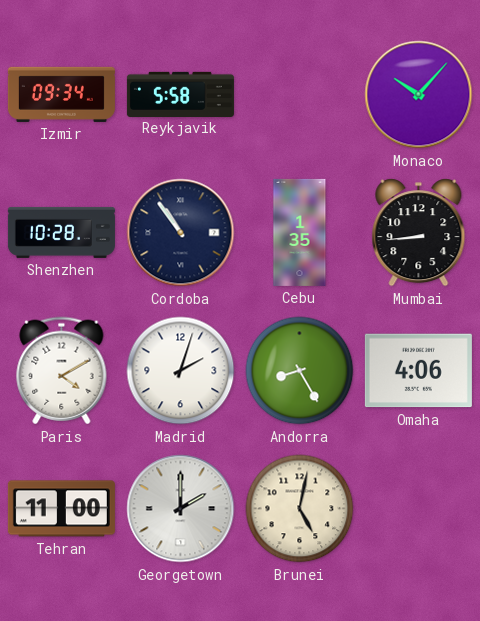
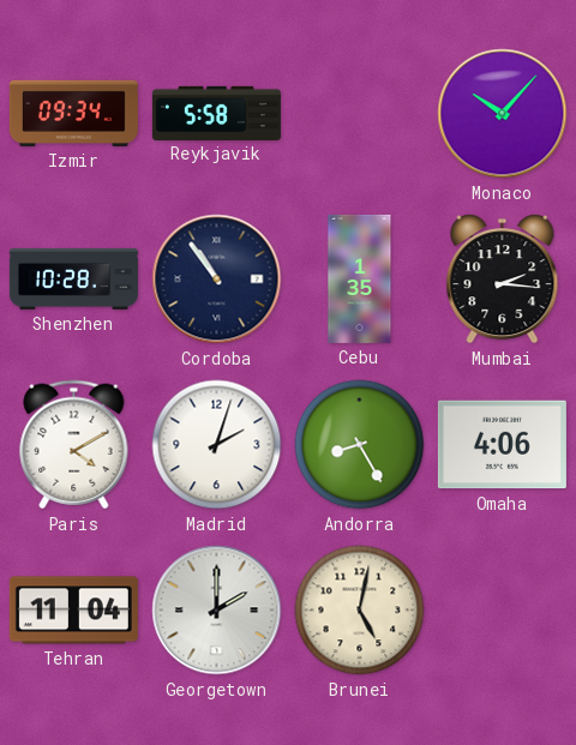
Mumbai: 8:44 -> 2:16 (503, 280)
Tehran: 11:00 -> 11:04 (73, 611)
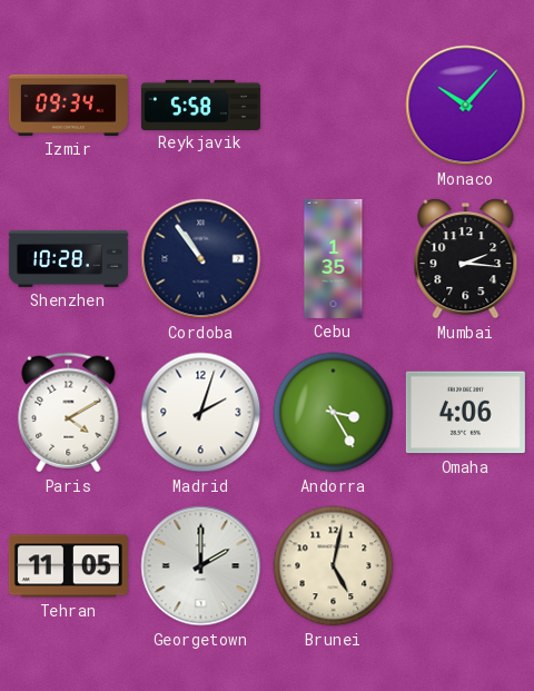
Andorra: 8:25 -> 3:25 (334, 413)
Tehran: 11:04 -> 11:05 (68, 566)
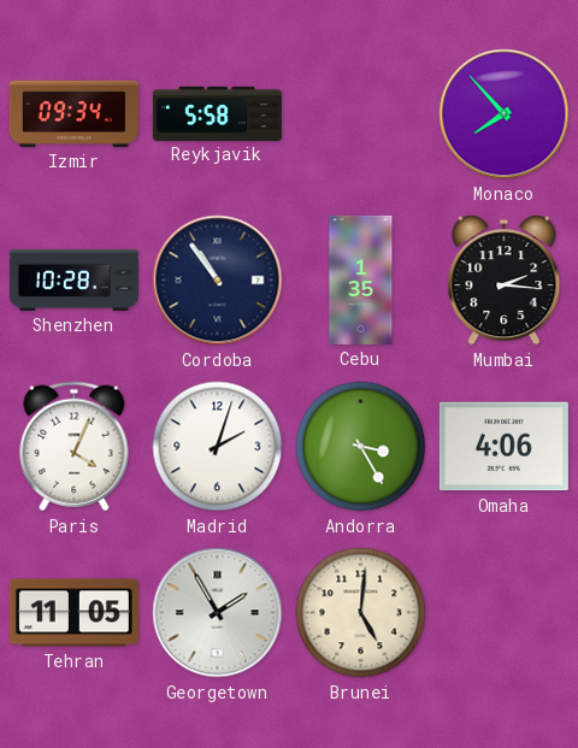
Monaco: 10:07 -> 7:53 (505, 114)
Paris: 4:10 -> 4:04 (75, 447)
Georgetown: 2:00 -> 1:55 (218, 613)
Brunei: 5:02 -> 5:01 (361, 613)
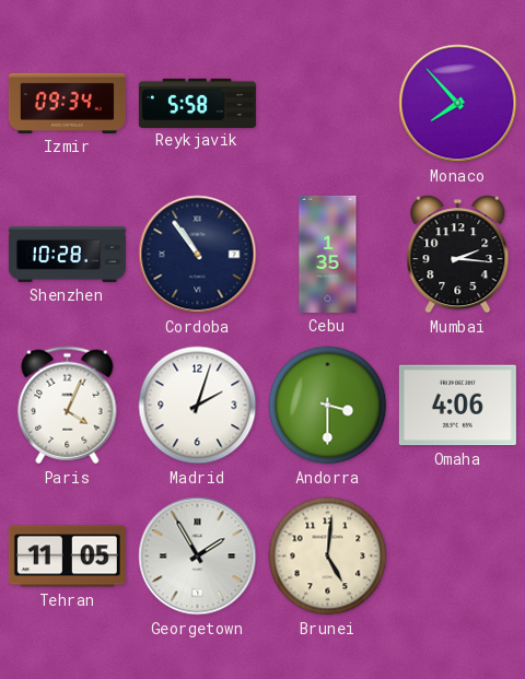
Andorra: 3:25 -> 3:30 (328, 406)
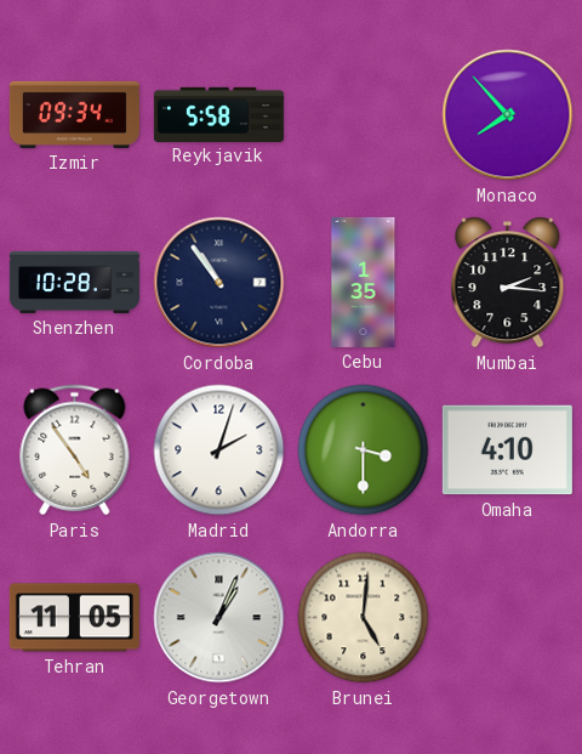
Paris: 4:04 -> 4:54 (75, 450)
Omaha: 4:06 -> 4:10 (507, 450)
Georgetown: 1:55 -> 1:04 (219, 618)
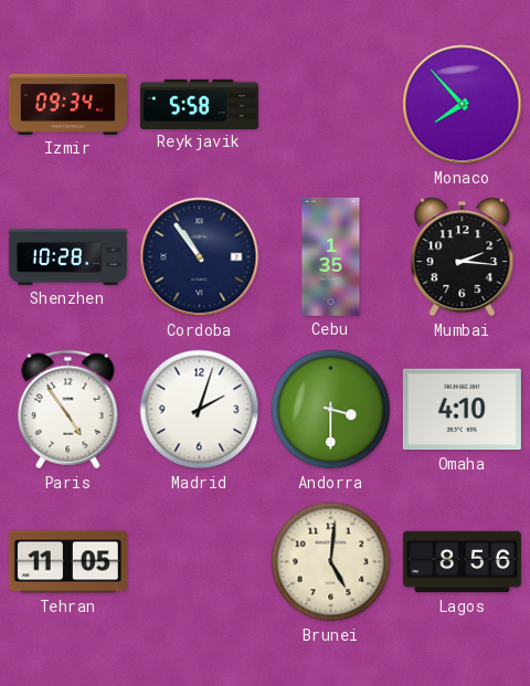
Georgetown: 1:04 -> none (219, 618)
Lagos: none -> 8:56 (462, 562)
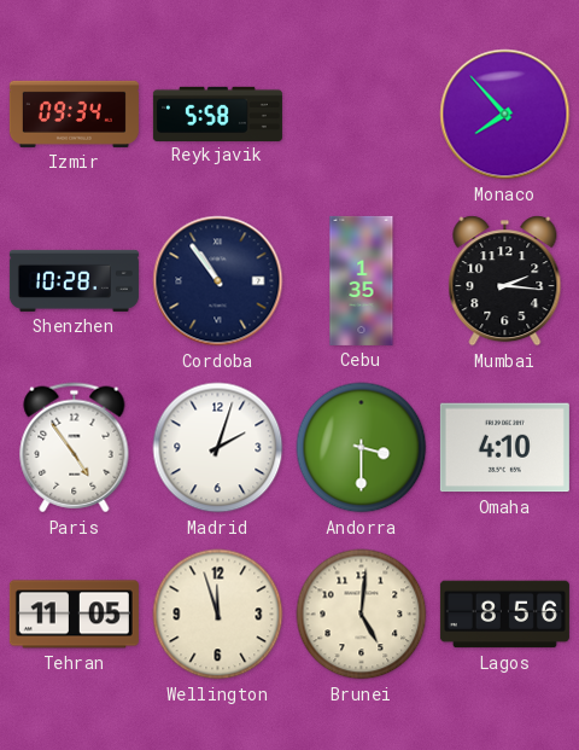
Wellington: none -> 11:57 (218, 615)
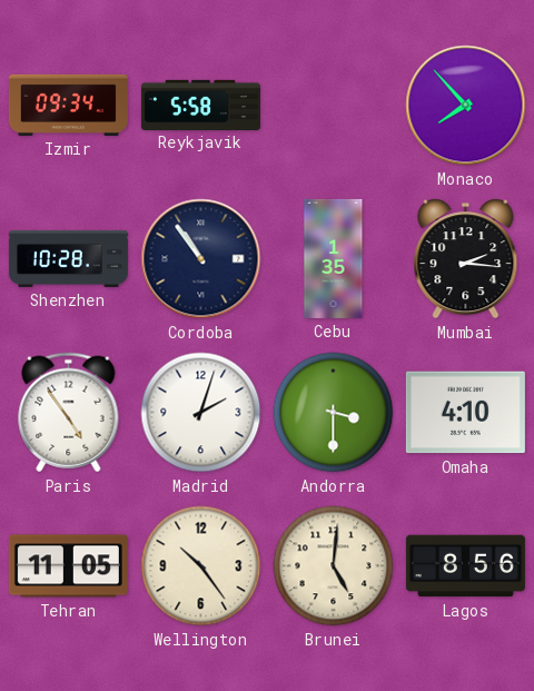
Wellington: 11:57 -> 10:24 (201, 566)
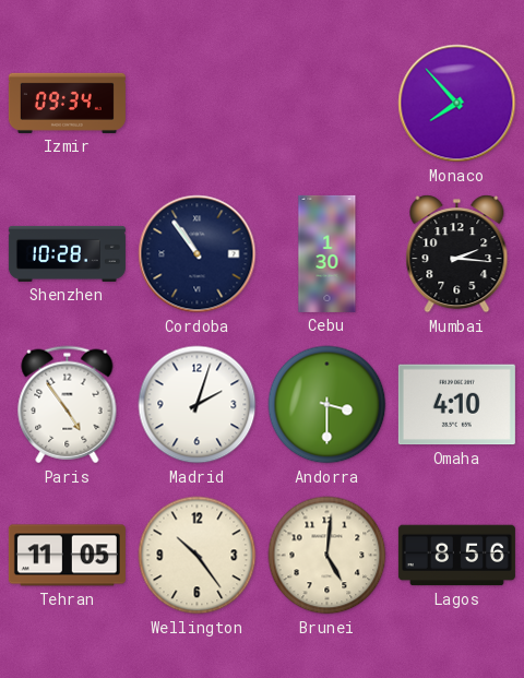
Reykjavik: 5:58 -> none (200, 105)
Cebu: 1:35 -> 1:30 (327, 253)
